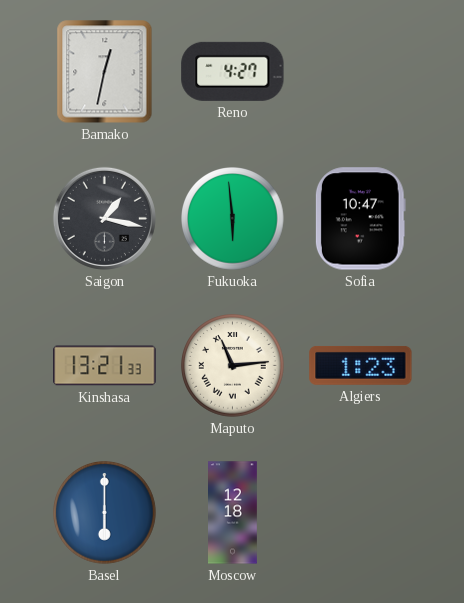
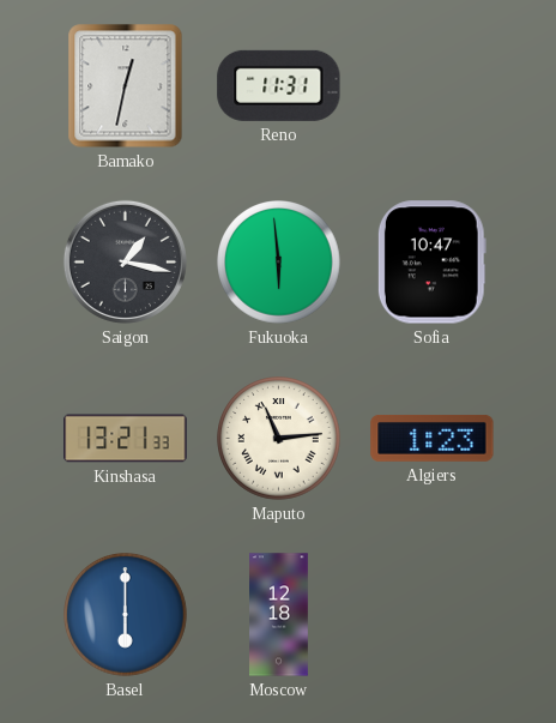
Reno: 4:27 -> 11:31 (279, 85)
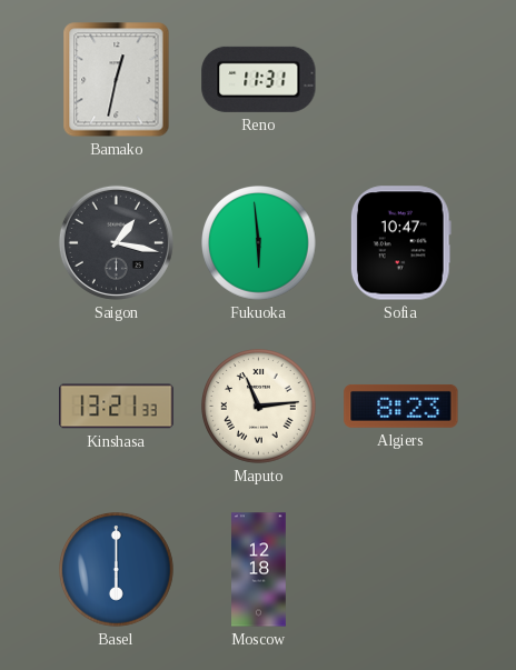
Algiers: 1:23 -> 8:23 (401, 406)
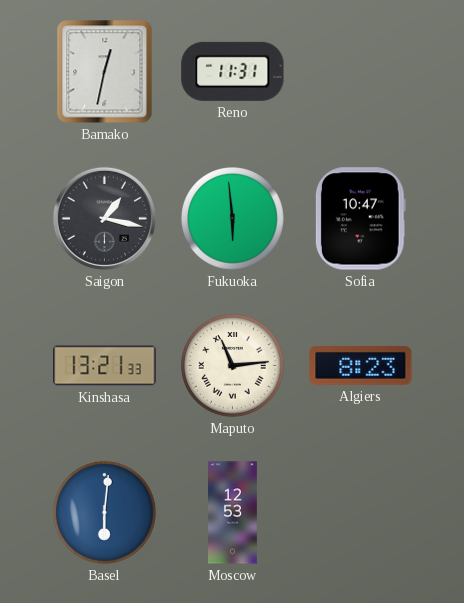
Basel: 6:00 -> 6:01 (105, 513)
Moscow: 12:18 -> 12:53 (233, 513)
